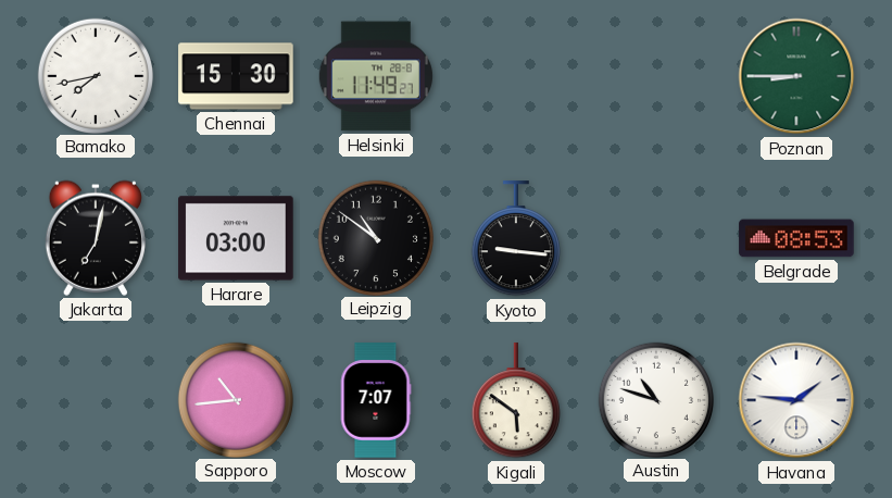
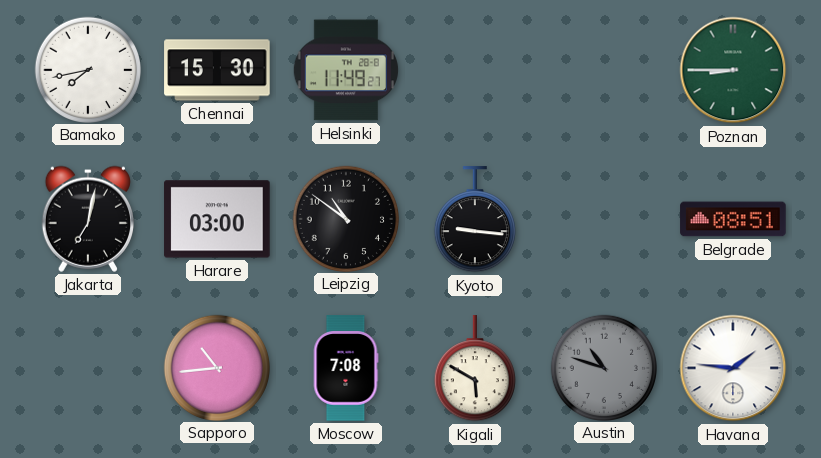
Belgrade: 08:53 -> 08:51 (733, 219)
Moscow: 7:07 -> 7:08 (346, 368)
Kigali: 5:51 -> 5:50 (475, 369)
Austin dial: white -> grey (603, 367)
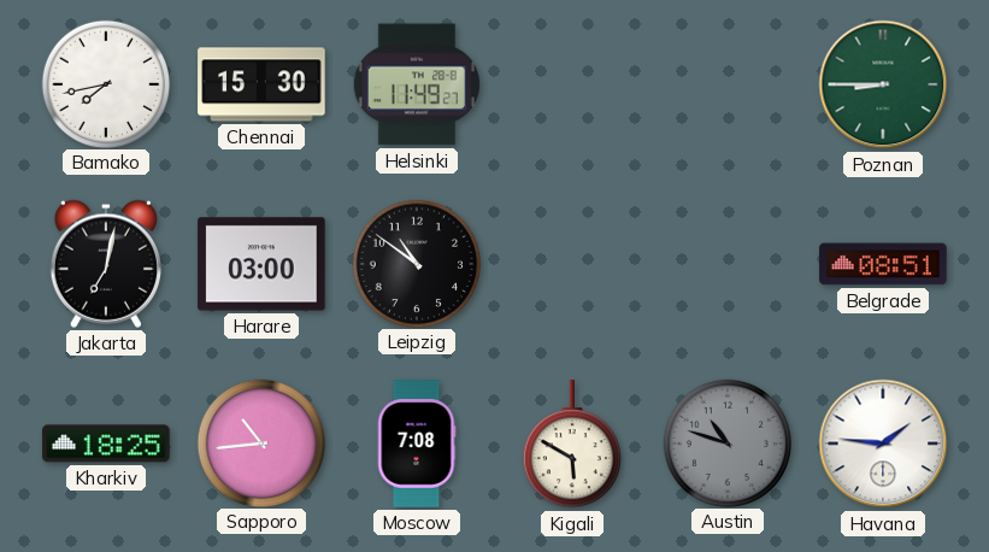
Kyoto: 9:16 -> none (475, 220)
Kharkiv: none -> 18:25 (106, 444)
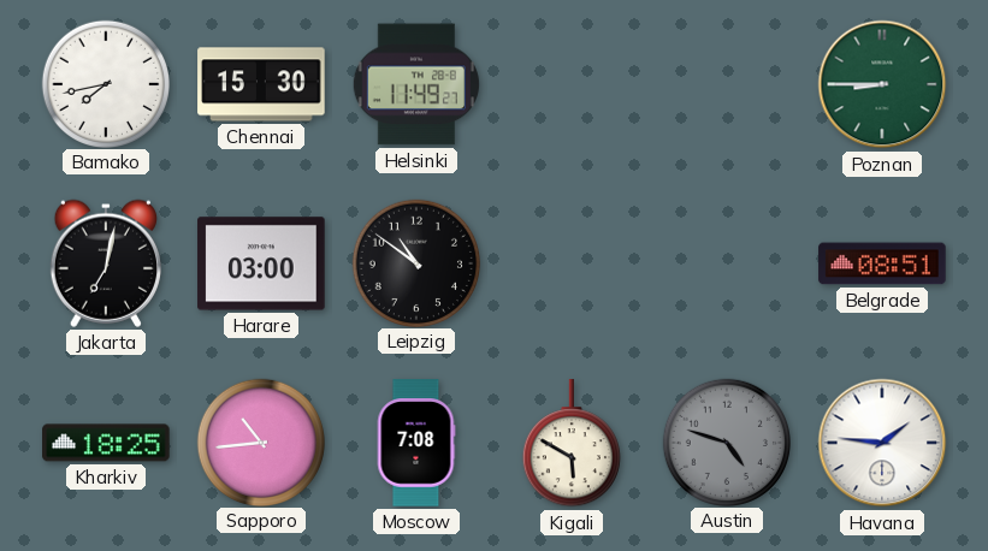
Austin: 10:48 -> 4:48 (726, 442)
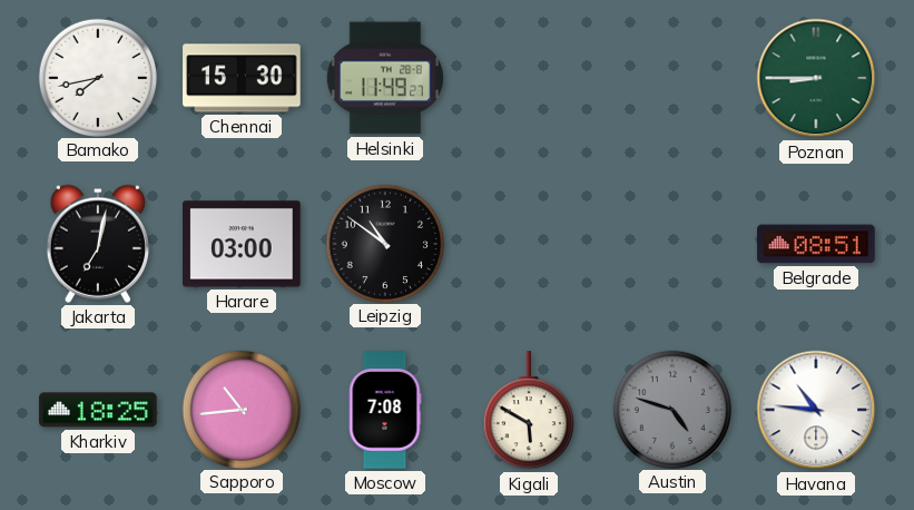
Havana: 1:46 -> 10:46 (816, 410)
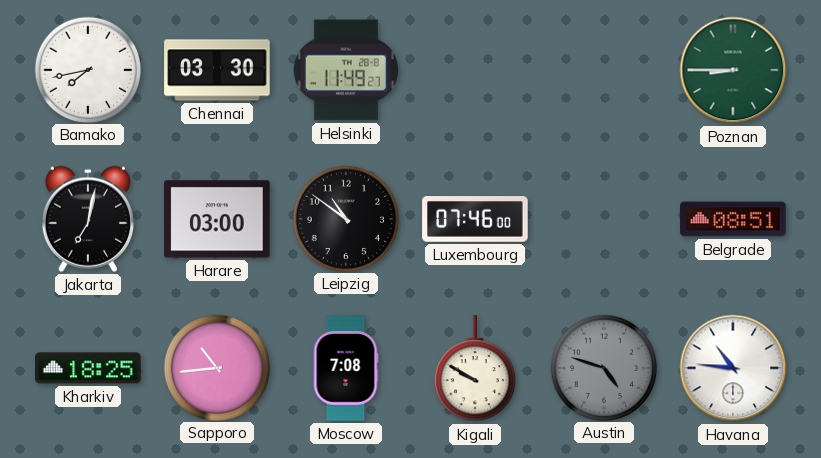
Chennai: 15:30 -> 03:30 (217, 70)
Luxembourg: none -> 07:46 (475, 219)
Kigali: 5:50 -> 9:50 (475, 369)
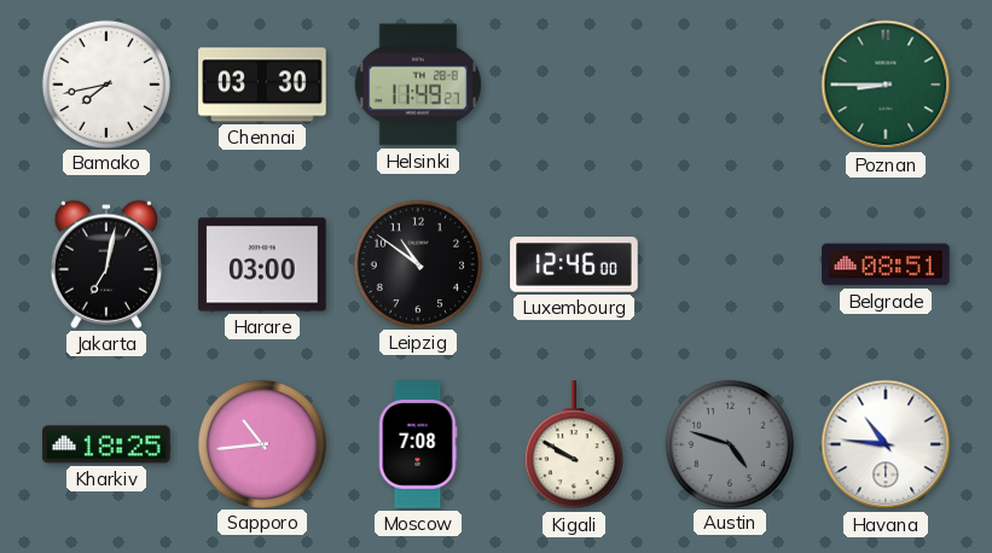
Luxembourg: 07:46 -> 12:46 (574, 264)
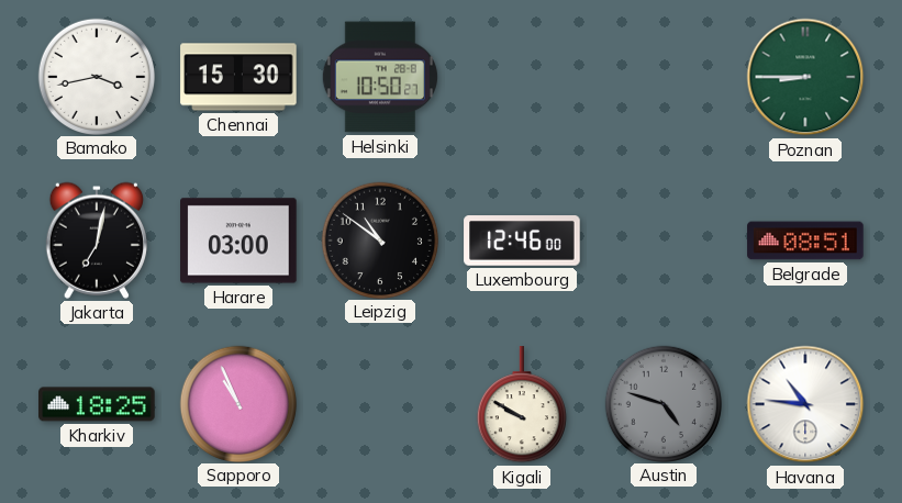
Bamako: 7:43 -> 3:43 (96, 76)
Chennai: 03:30 -> 15:30 (238, 77)
Helsinki: 11:49 -> 10:50 (380, 77)
Sapporo: 10:44 -> 10:56 (237, 403)
Moscow: 7:08 -> none (418, 444)
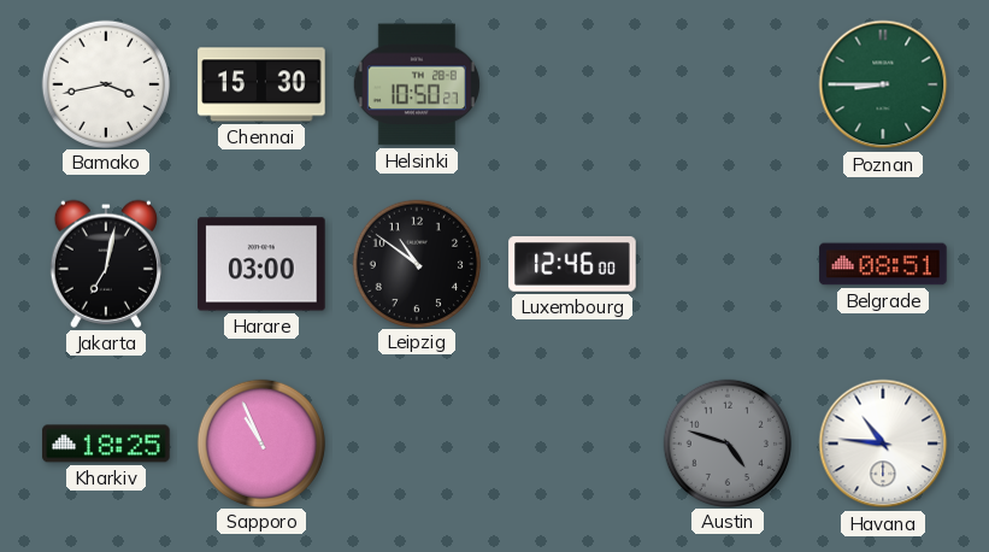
Kigali: 9:50 -> none (522, 405)
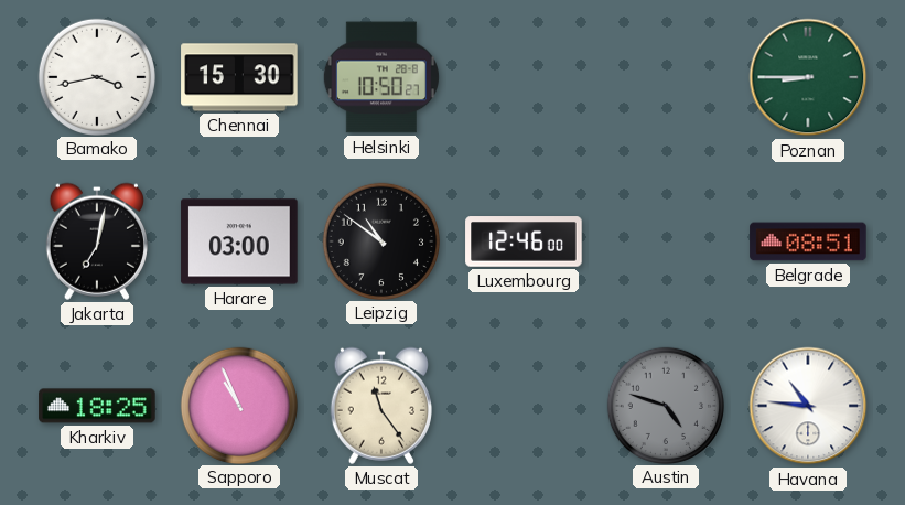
Muscat: none -> 11:24 (381, 406)
